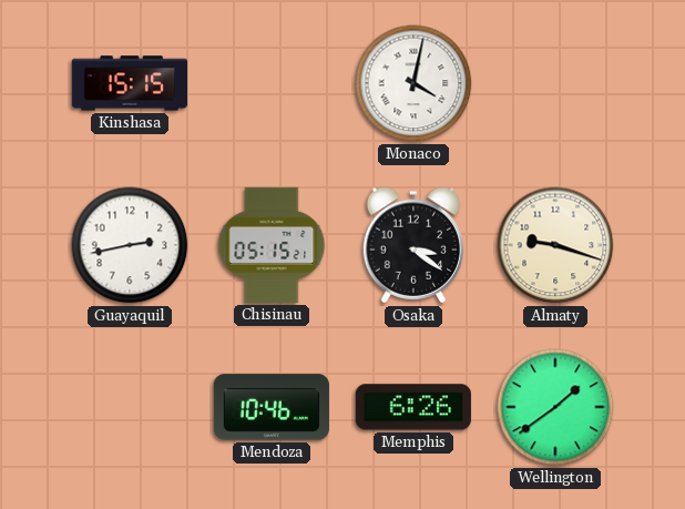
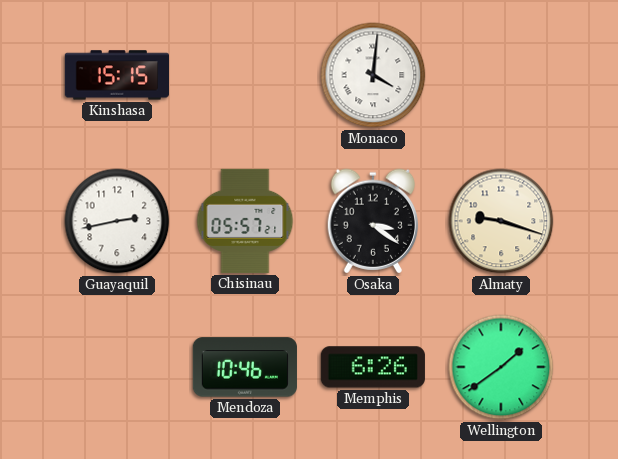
Monaco: 4:02 -> 4:01 (373, 75)
Chisinau: 05:15 -> 05:57 (245, 221)
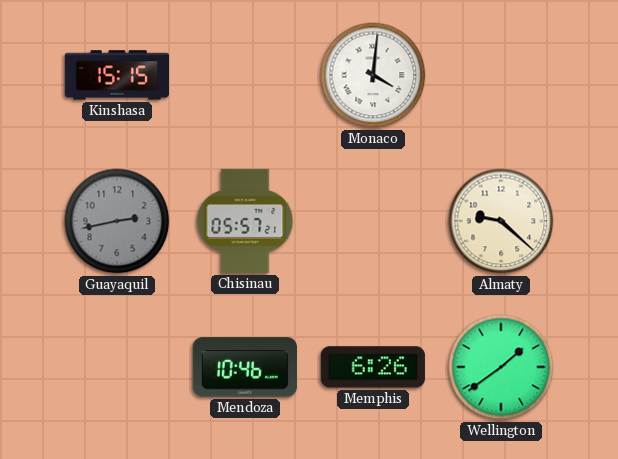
Guayaquil dial: white -> grey (117, 221)
Osaka: 3:21 -> none (372, 221)
Almaty: 9:18 -> 9:22 (501, 221)
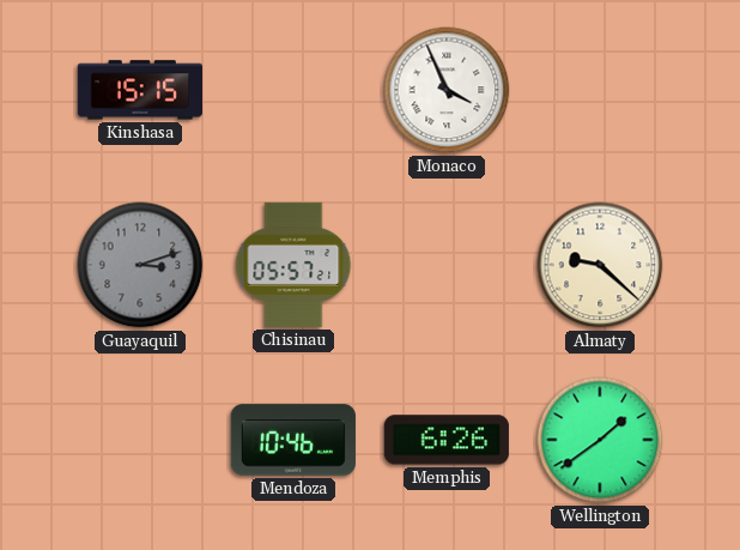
Monaco: 4:01 -> 3:56 (447, 90)
Guayaquil: 2:43 -> 3:12 (140, 265)
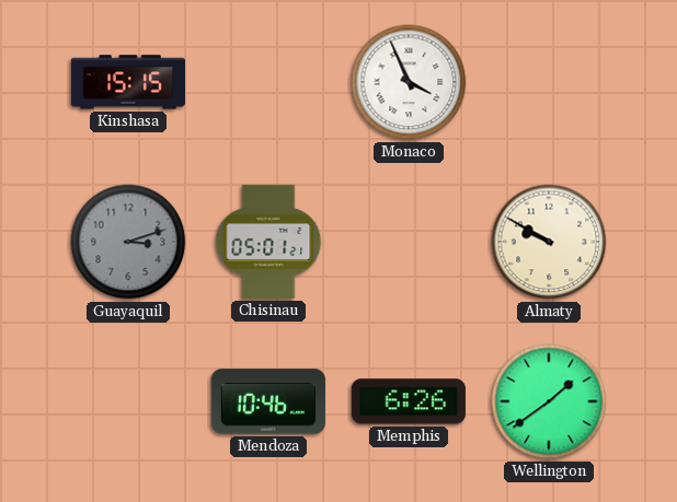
Chisinau: 05:57 -> 05:01 (268, 242)
Almaty: 9:22 -> 9:50 (549, 242)
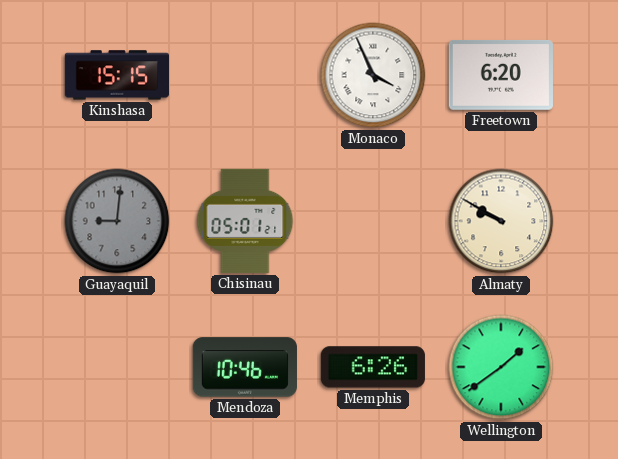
Freetown: none -> 6:20 (501, 75)
Guayaquil: 3:12 -> 9:01 (117, 221)
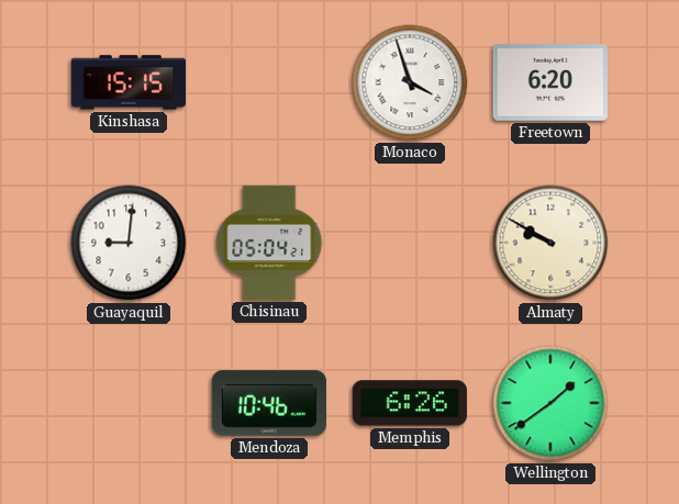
Monaco: 3:56 -> 3:57 (410, 82)
Guayaquil dial: grey -> white (129, 243)
Chisinau: 05:01 -> 05:04 (269, 243)
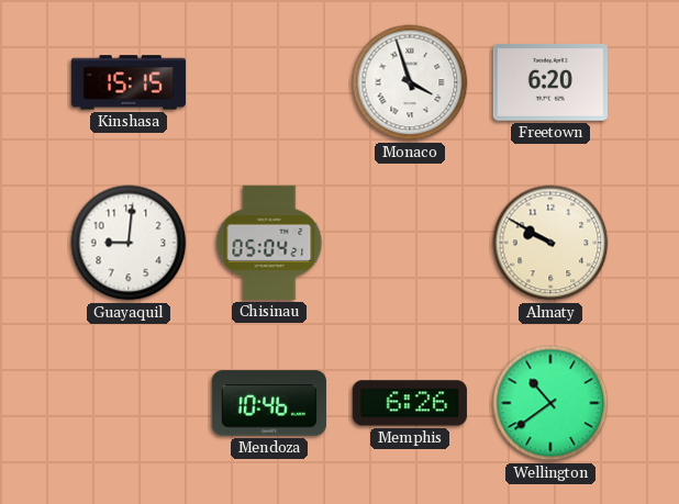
Wellington: 1:39 -> 10:39 (550, 403)
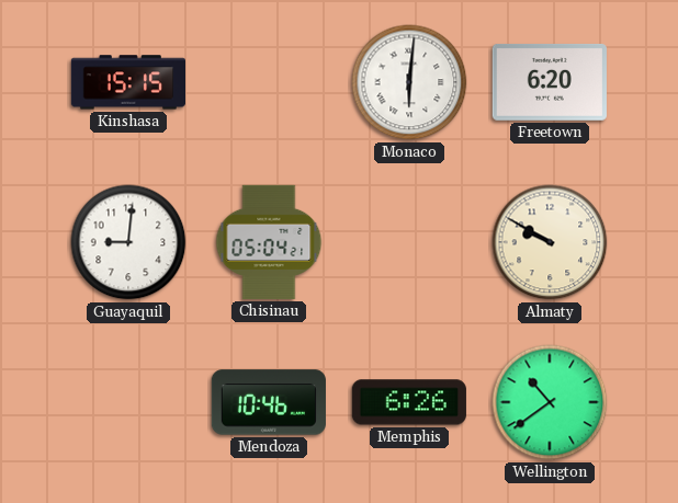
Monaco: 3:57 -> 6:01 (409, 82)
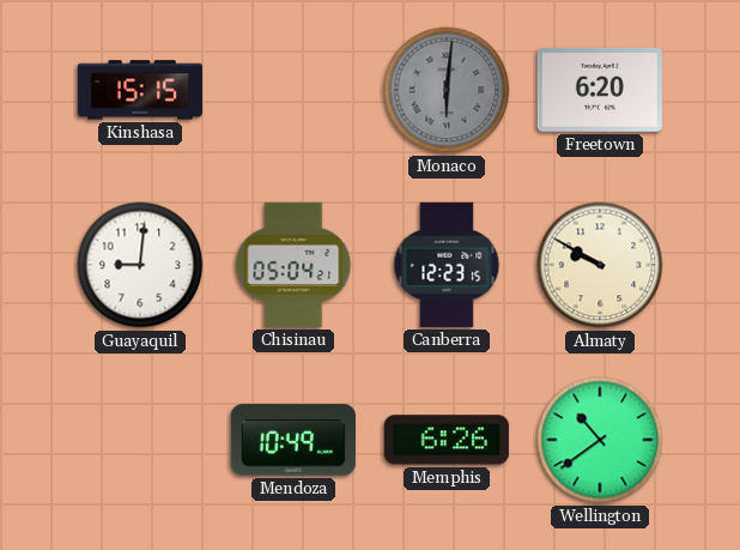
Monaco dial: white -> grey (447, 90)
Canberra: none -> 12:23 (447, 265)
Mendoza: 10:46 -> 10:49 (293, 440)
